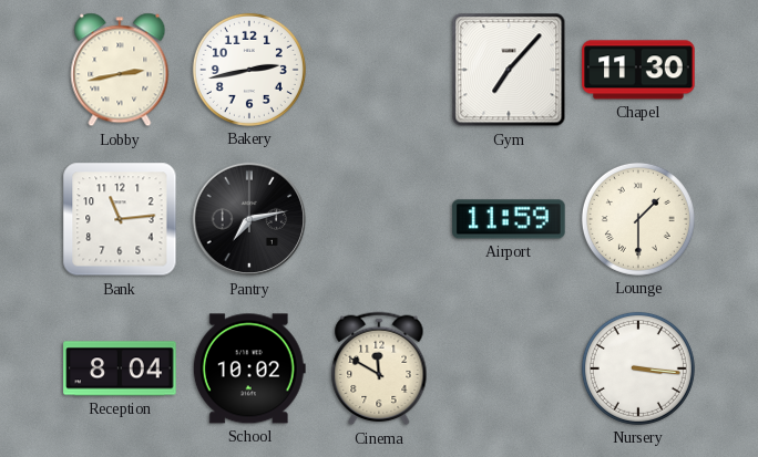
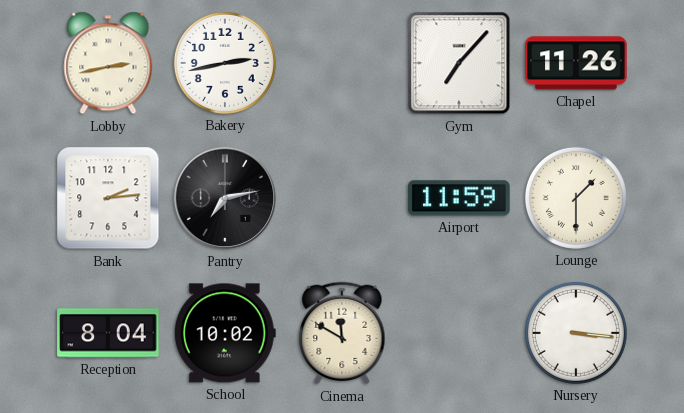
Chapel: 11:30 -> 11:26 (576, 63)
Bank: 11:14 -> 2:14 (108, 198)
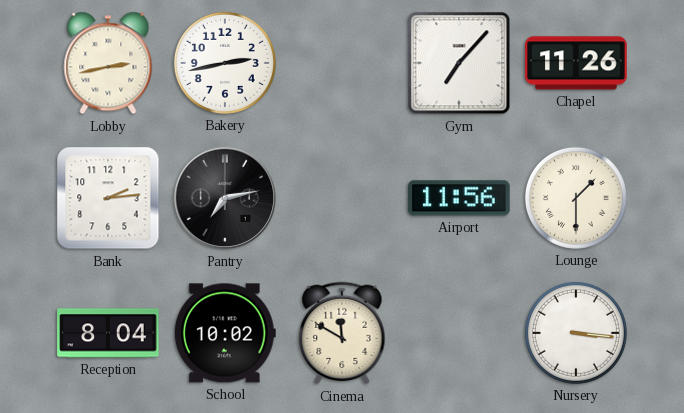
Airport: 11:59 -> 11:56 (459, 198)
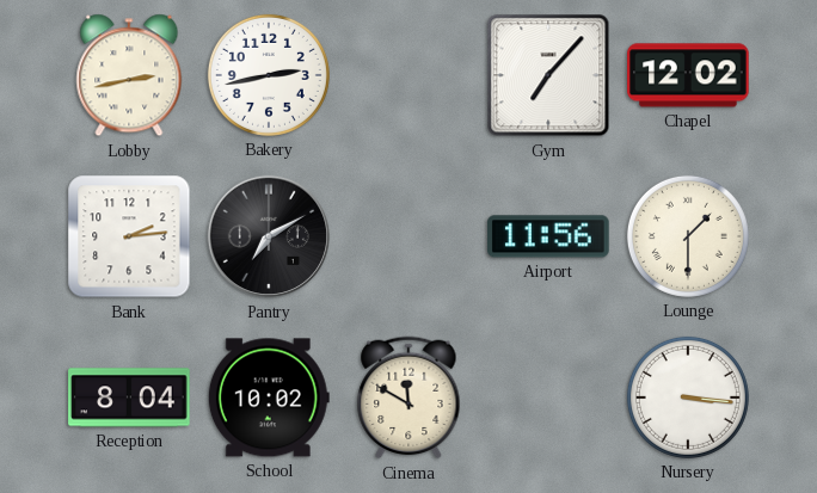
Chapel: 11:26 -> 12:02 (688, 75)
Pantry: 7:13 -> 7:10 (269, 236)
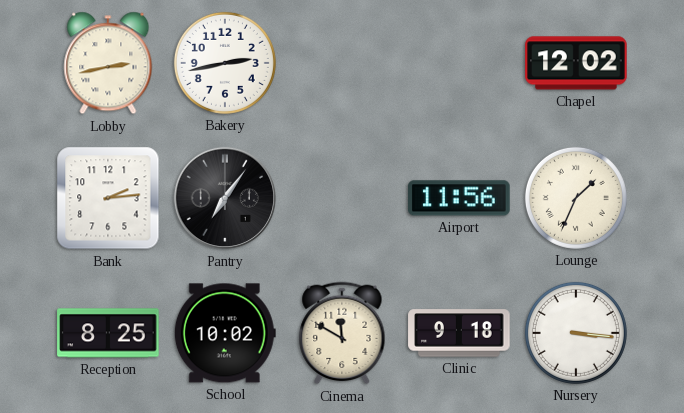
Gym: 7:07 -> none (548, 75)
Pantry: 7:10 -> 7:06 (225, 198)
Lounge: 1:30 -> 1:34 (576, 198)
Reception: 8:04 -> 8:25 (108, 333)
Clinic: none -> 9:18 (459, 333)
